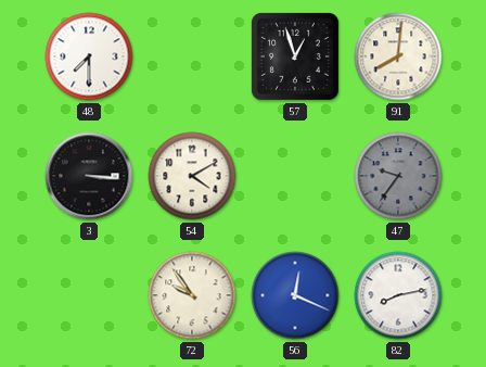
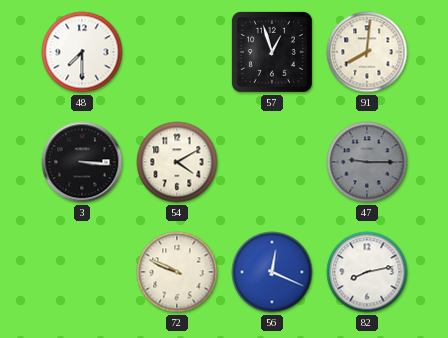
47: 9:36 -> 9:15 (367, 162)
72: 9:54 -> 9:49 (177, 272)
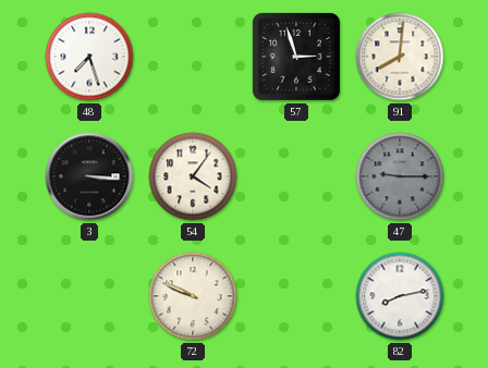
48: 7:30 -> 7:27 (89, 57)
57: 12:57 -> 2:57 (296, 57)
54: 4:10 -> 4:06 (193, 176)
56: 12:19 -> none (272, 272)
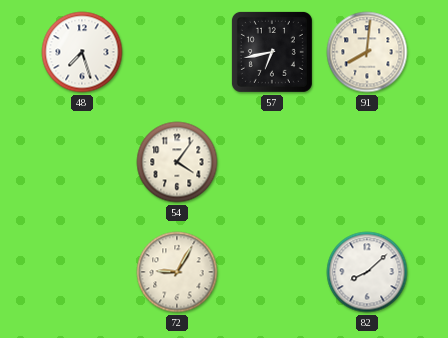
57: 2:57 -> 6:43 (272, 52)
3: 3:16 -> none (89, 176)
47: 9:15 -> none (400, 176)
72: 9:49 -> 9:05 (177, 272)
82: 8:13 -> 8:08 (367, 272)
